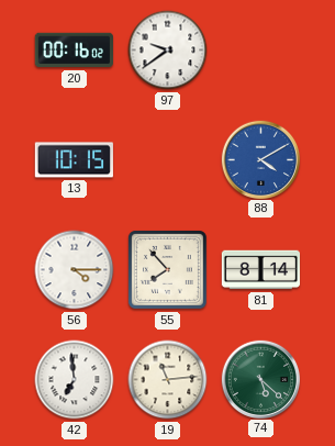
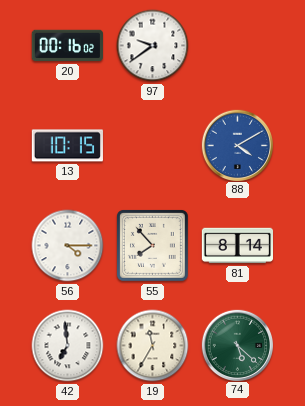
19: 11:14 -> 11:35 (153, 346)
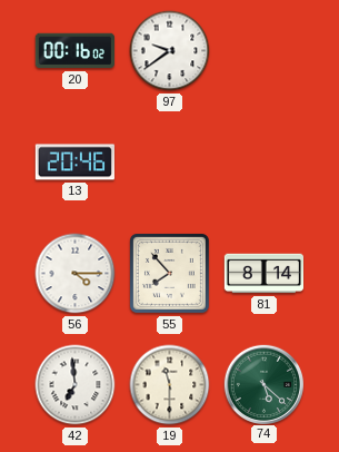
13: 10:15 -> 20:46 (74, 163)
88: 4:10 -> none (237, 145)
19: 11:35 -> 11:30 (170, 385)
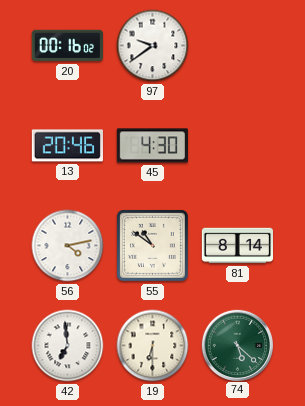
45: none -> 4:30 (152, 146)
56: 4:15 -> 4:13 (68, 246)
55: 7:53 -> 10:51 (152, 245)
19: 11:30 -> 6:30 (153, 346)
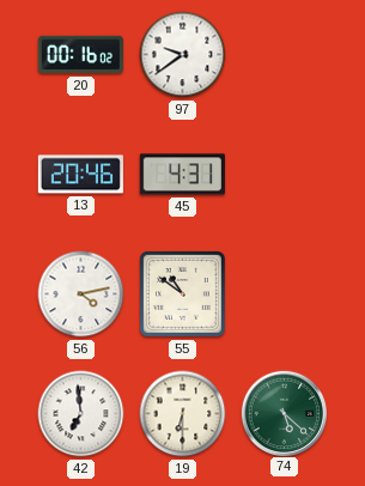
45: 4:30 -> 4:31 (182, 175)
81: 8:14 -> none (237, 246)
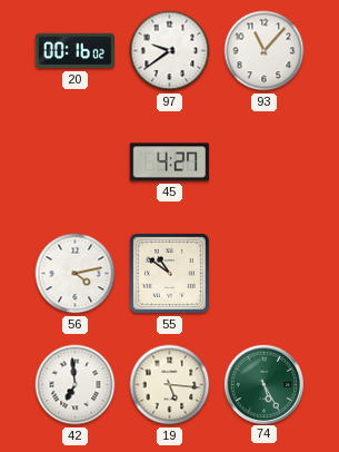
93: none -> 11:07 (265, 51)
13: 20:46 -> none (80, 175)
45: 4:31 -> 4:27 (169, 163)
19: 6:30 -> 5:16 (170, 385)
74: 5:22 -> 5:25 (263, 384)
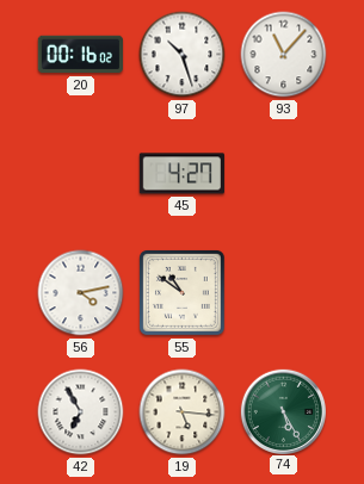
97: 9:39 -> 10:27 (183, 55)
42: 6:59 -> 6:55 (81, 412)
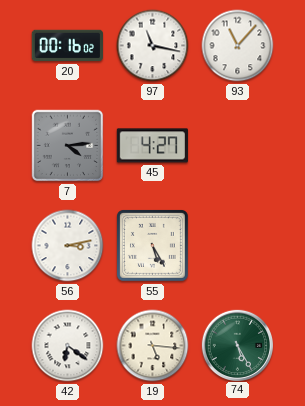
97: 10:27 -> 11:17 (153, 46)
7: none -> 4:14 (68, 146)
56: 4:13 -> 3:13 (68, 246)
55: 10:51 -> 5:25 (152, 245)
42: 6:55 -> 6:21 (68, 346)
